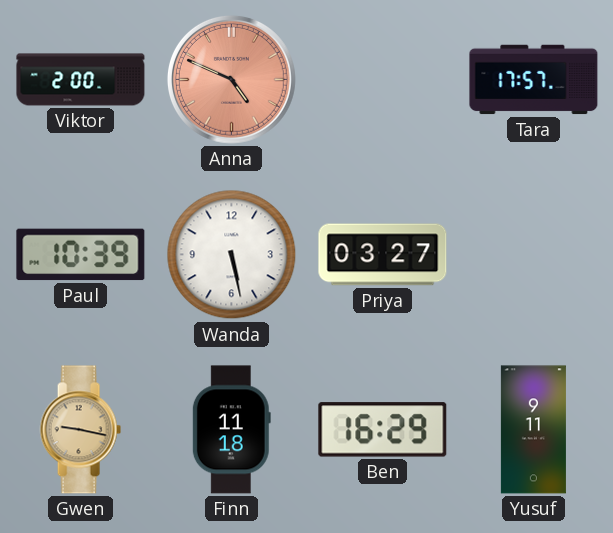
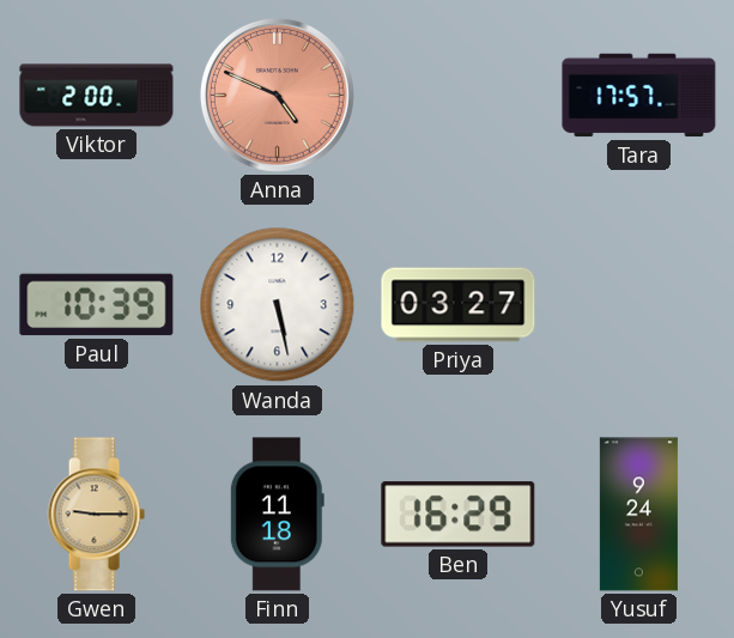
Gwen: 9:17 -> 9:15 (96, 515)
Yusuf: 9:11 -> 9:24 (638, 515)
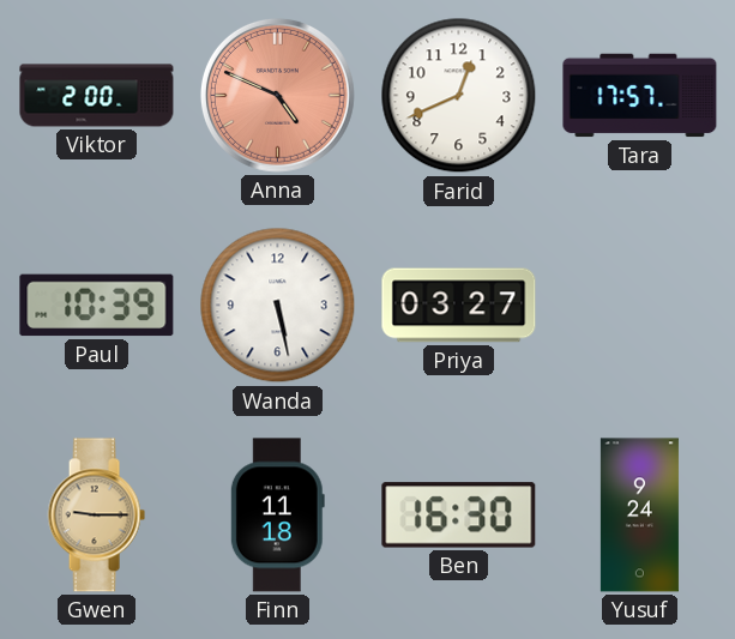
Farid: none -> 12:41 (459, 96)
Ben: 16:29 -> 16:30 (459, 516)
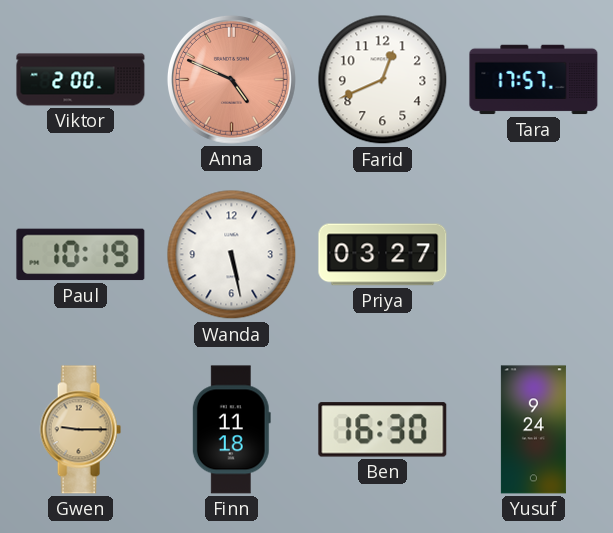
Paul: 10:39 -> 10:19 (81, 255)
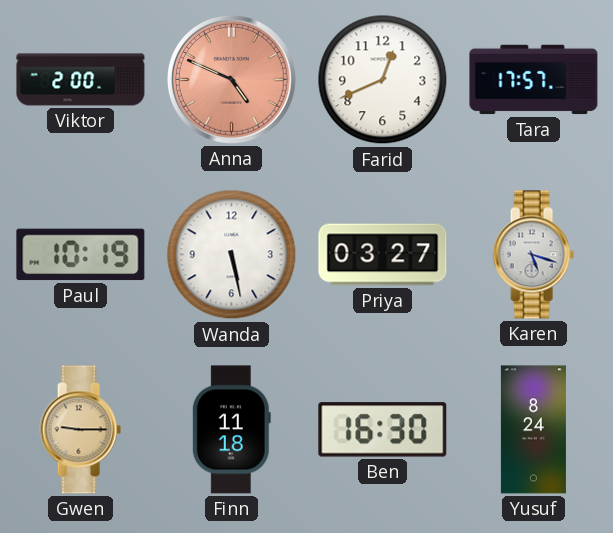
Karen: none -> 5:18 (533, 255)
Yusuf: 9:24 -> 8:24 (533, 430)
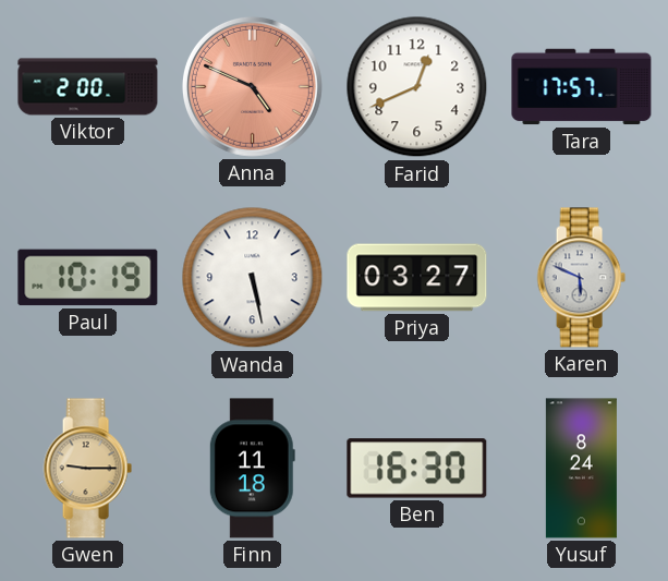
Karen: 5:18 -> 5:49 (581, 278)
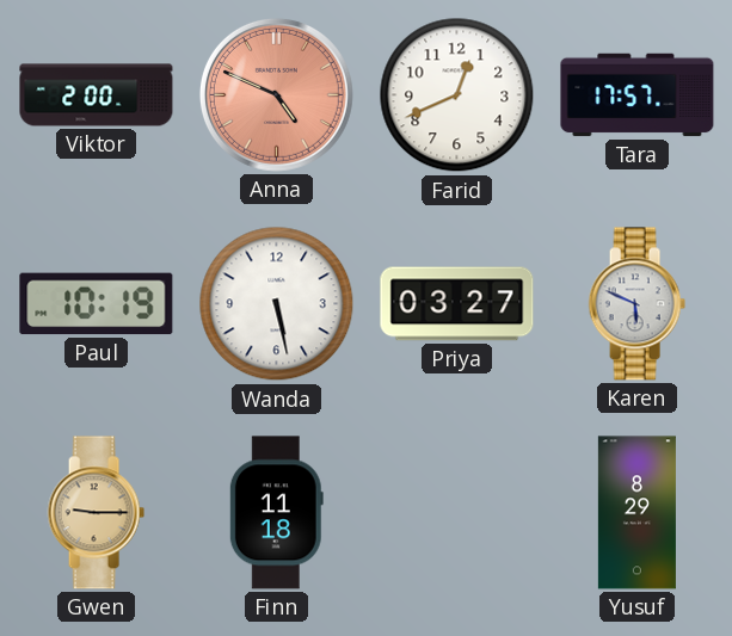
Ben: 16:30 -> none (417, 469)
Yusuf: 8:24 -> 8:29 (636, 513)
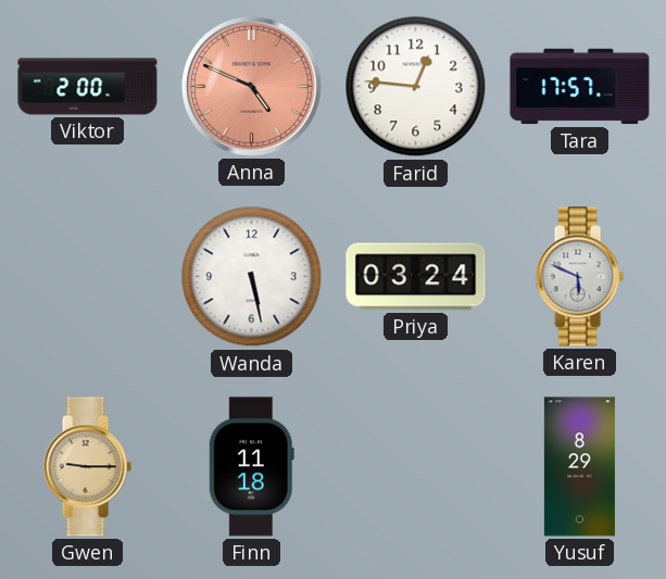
Farid: 12:41 -> 12:46 (416, 87)
Paul: 10:19 -> none (97, 304)
Priya: 03:27 -> 03:24 (416, 277)
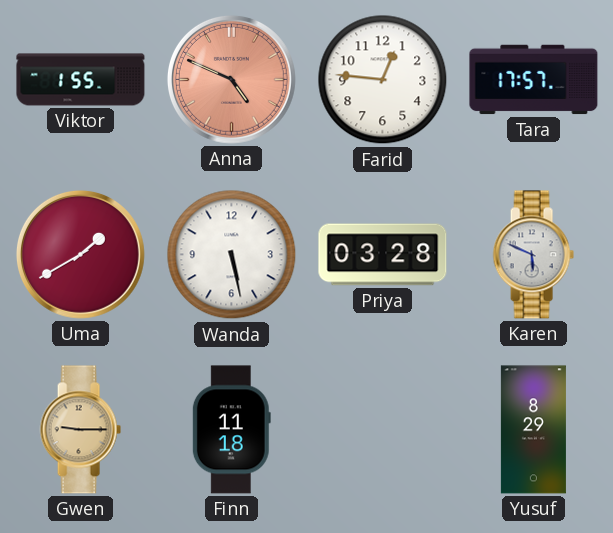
Viktor: 2:00 -> 1:55 (81, 80)
Uma: none -> 1:40 (80, 254)
Priya: 03:24 -> 03:28 (383, 255)
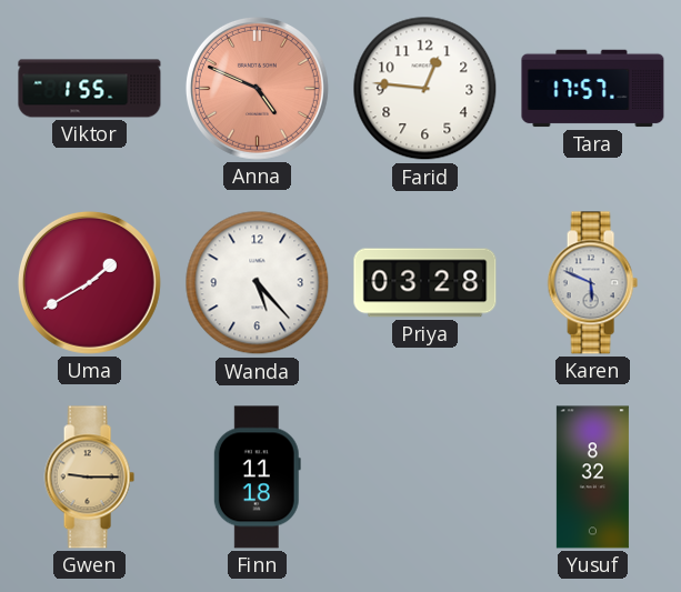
Wanda: 5:28 -> 5:23 (258, 283)
Yusuf: 8:29 -> 8:32 (592, 478)
